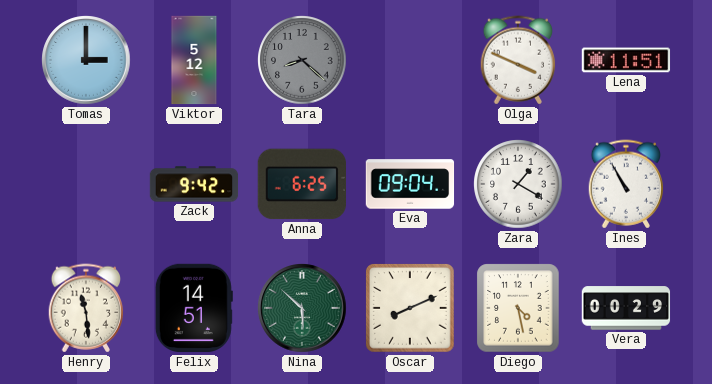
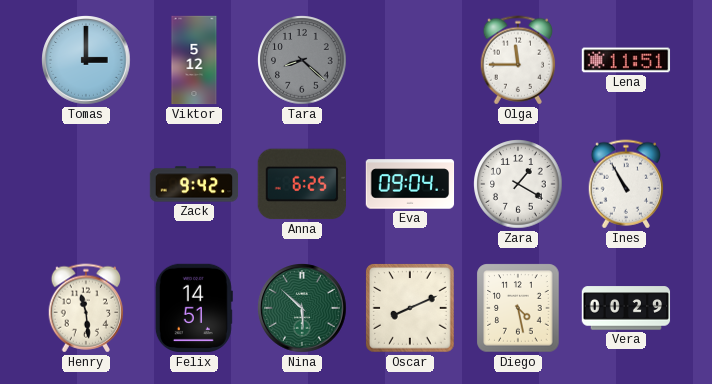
Olga: 3:49 -> 11:45 (518, 60)
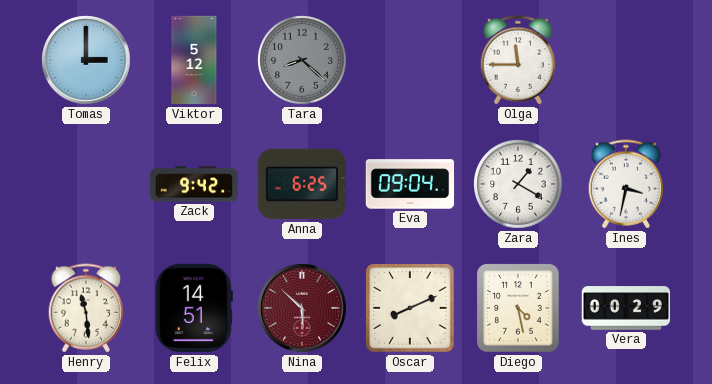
Lena: 11:51 -> none (626, 60)
Ines: 10:55 -> 3:32 (626, 184)
Nina dial: green -> burgundy (302, 308)
